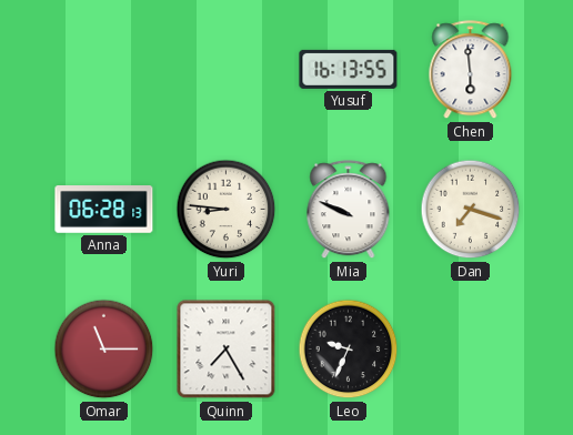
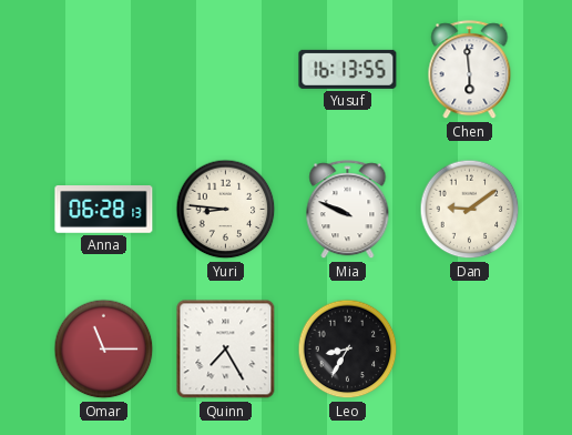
Dan: 7:18 -> 9:09 (470, 210)
Leo: 9:34 -> 8:35 (348, 350)
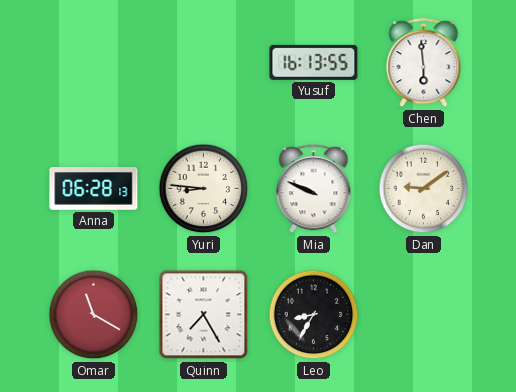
Omar: 11:15 -> 11:20 (94, 315)
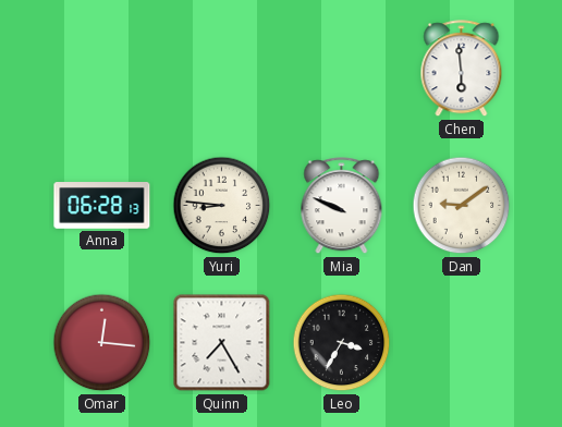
Yusuf: 16:13 -> none (314, 62)
Omar: 11:20 -> 12:16 (102, 343)
Leo: 8:35 -> 3:35 (342, 343)
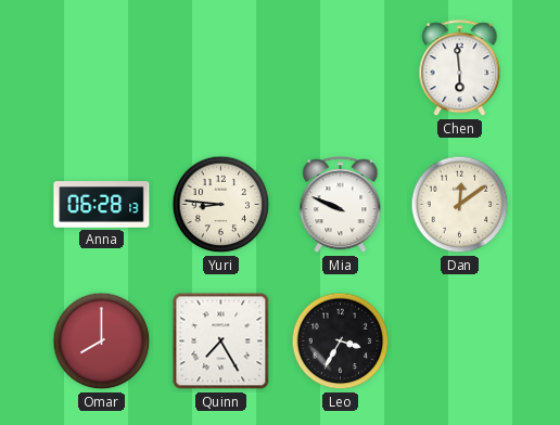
Dan: 9:09 -> 12:09 (460, 205)
Omar: 12:16 -> 8:00 (102, 342)
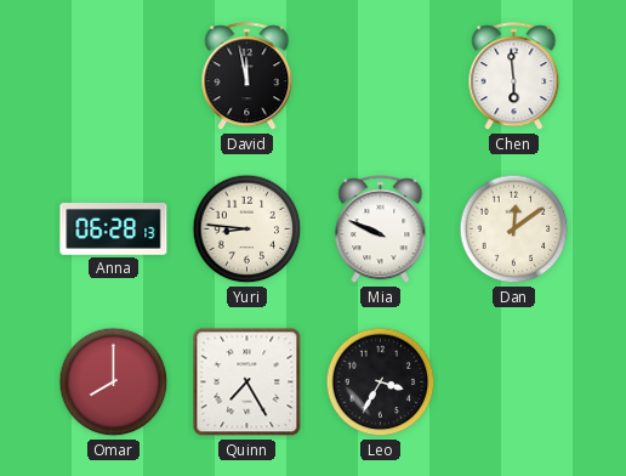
David: none -> 11:58 (247, 76)
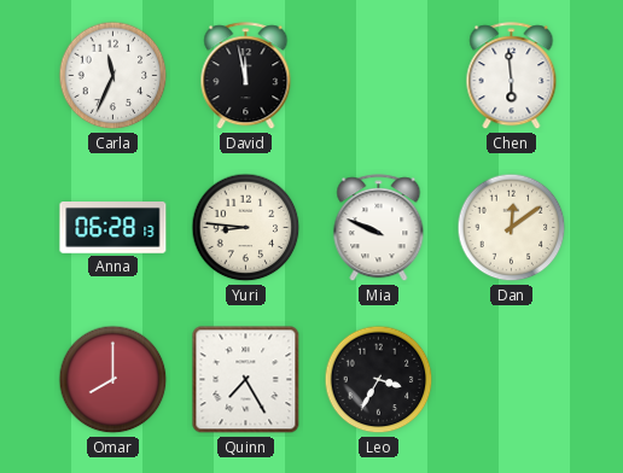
Carla: none -> 11:34 (113, 76)
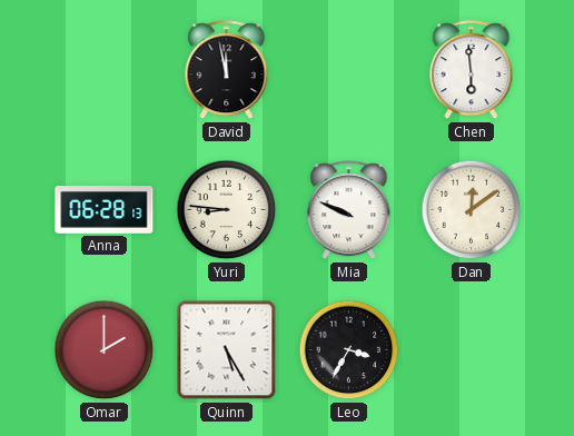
Carla: 11:34 -> none (113, 76)
Omar: 8:00 -> 2:00 (105, 350)
Quinn: 7:25 -> 5:25 (227, 350)
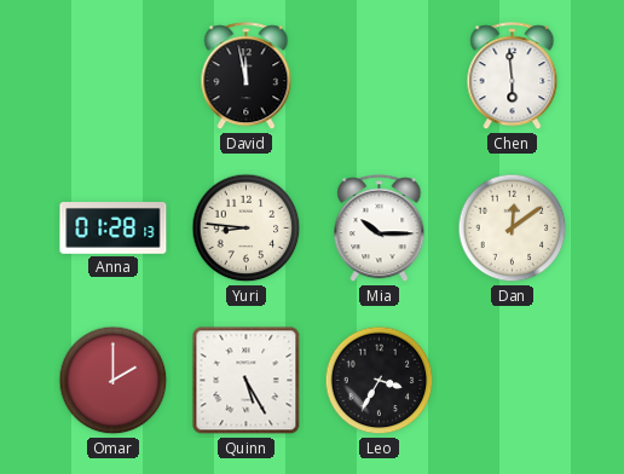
Anna: 06:28 -> 01:28 (114, 229)
Mia: 9:49 -> 10:15 (380, 229)
